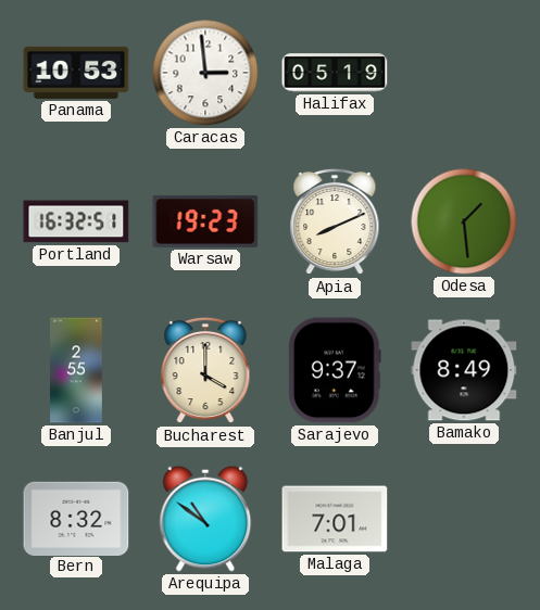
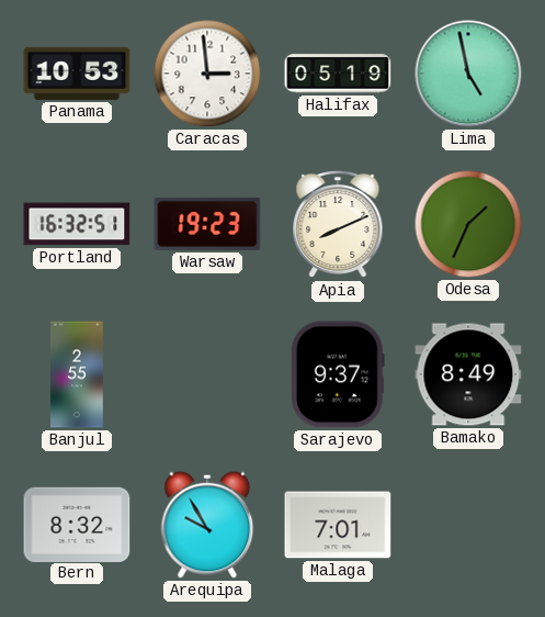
Lima: none -> 4:58 (468, 74)
Odesa: 1:29 -> 1:34 (468, 224)
Bucharest: 4:00 -> none (205, 370)
Arequipa: 10:51 -> 9:55 (207, 525)
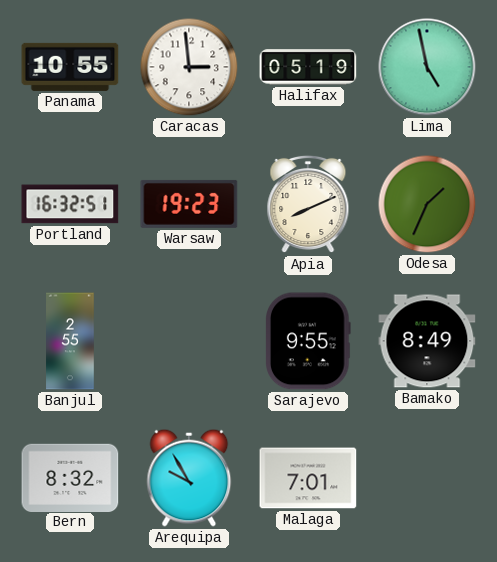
Panama: 10:53 -> 10:55 (70, 67)
Sarajevo: 9:37 -> 9:55 (309, 341)
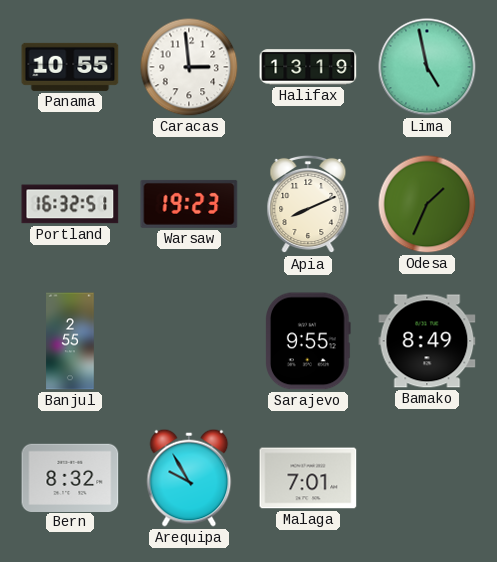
Halifax: 05:19 -> 13:19 (308, 67)
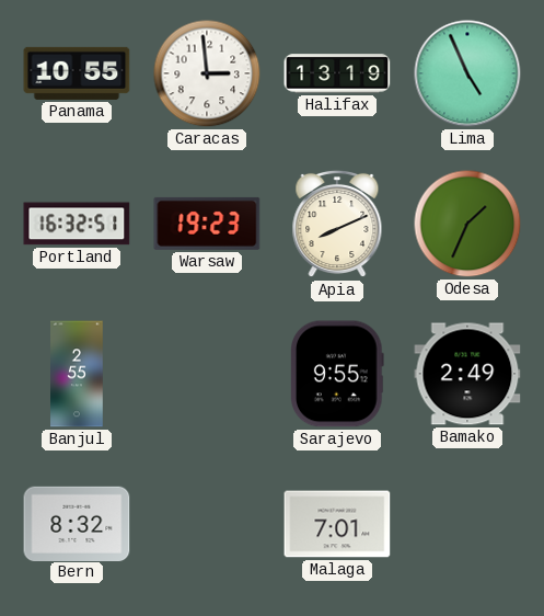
Lima: 4:58 -> 4:56 (467, 73)
Bamako: 8:49 -> 2:49 (467, 374)
Arequipa: 9:55 -> none (189, 478)
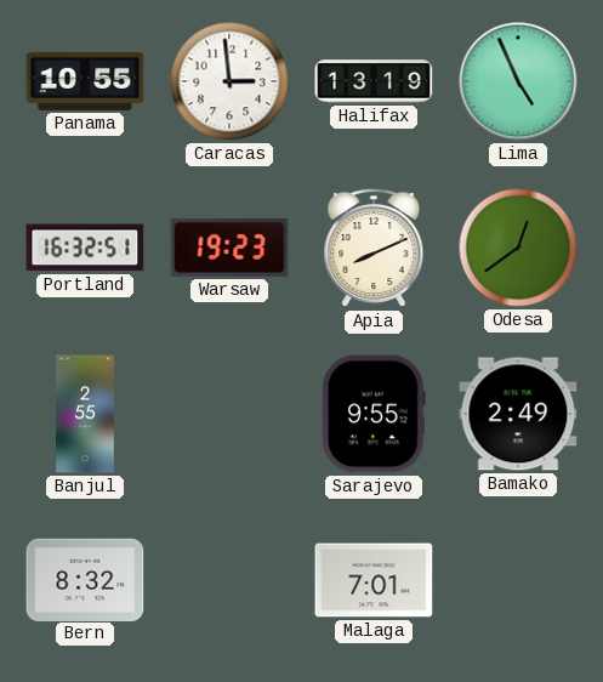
Odesa: 1:34 -> 12:39 (518, 248)
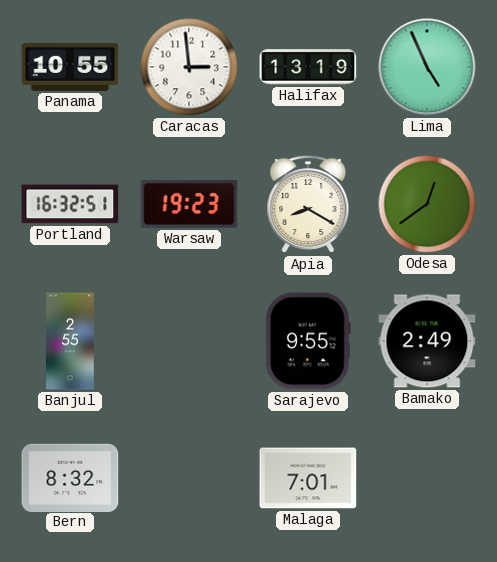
Apia: 8:11 -> 8:20 (308, 204)
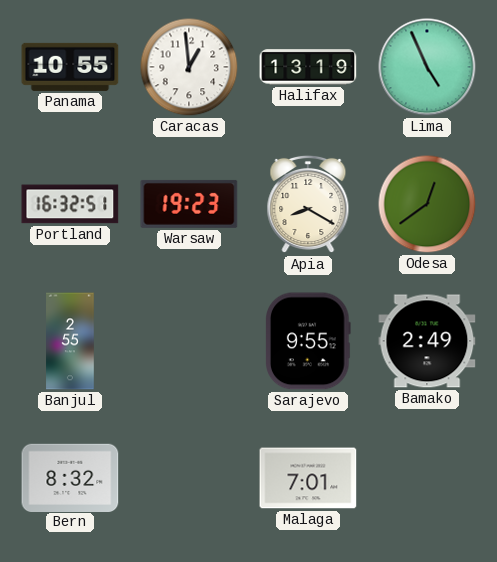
Caracas: 2:59 -> 12:59 (189, 67)
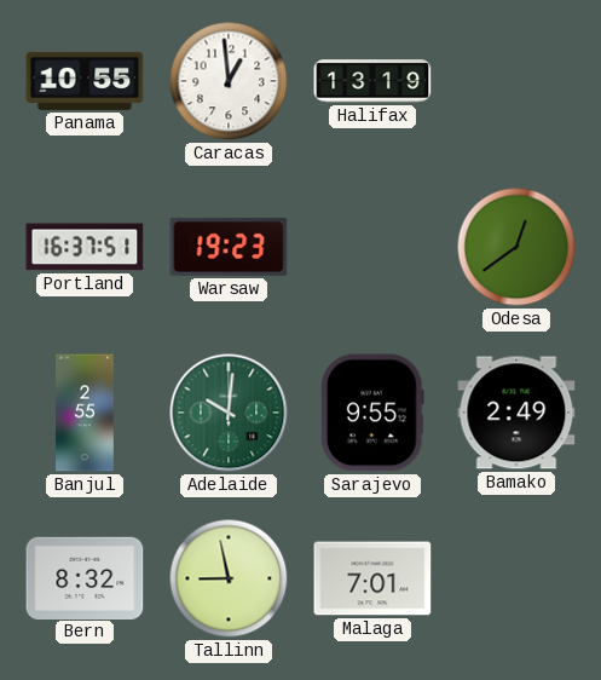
Lima: 4:56 -> none (427, 67)
Portland: 16:32 -> 16:37 (85, 247)
Apia: 8:20 -> none (308, 204)
Adelaide: none -> 10:01 (229, 413)
Tallinn: none -> 8:58 (229, 578)
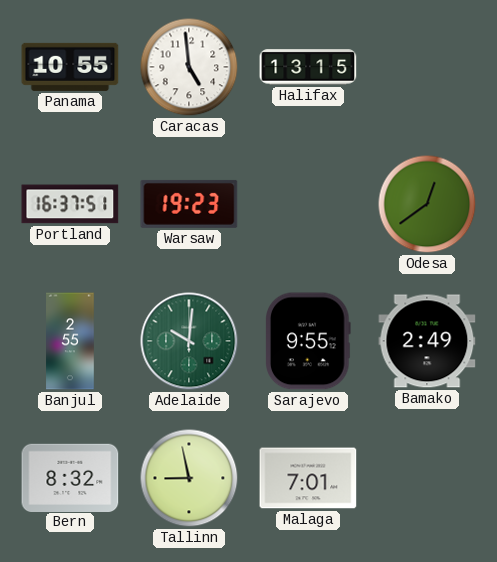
Caracas: 12:59 -> 4:59 (189, 67)
Halifax: 13:19 -> 13:15 (308, 67)
